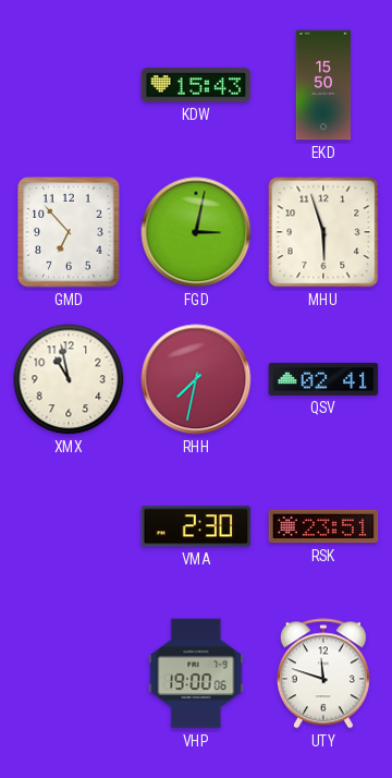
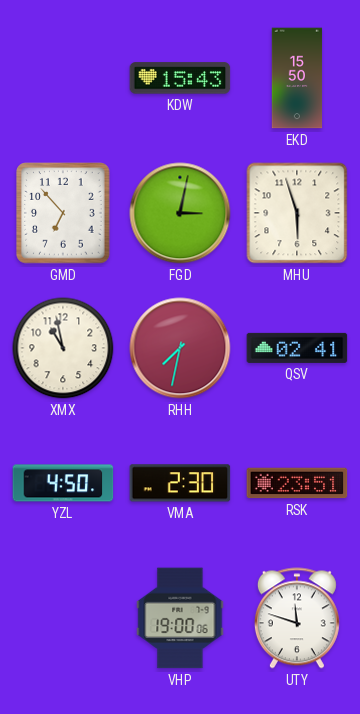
YZL: none -> 4:50 (63, 483)
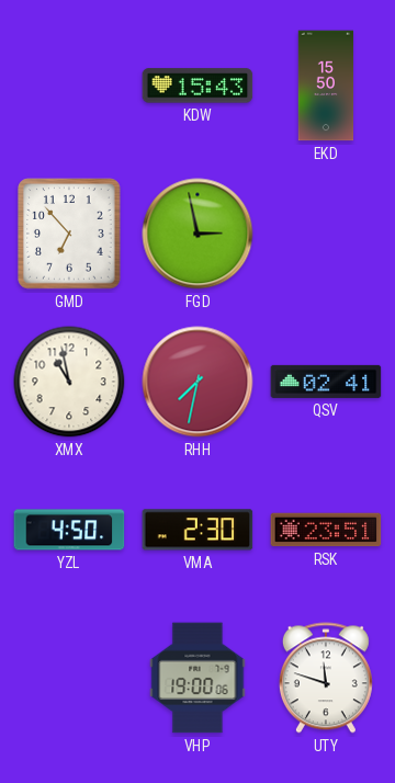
FGD: 3:02 -> 2:58 (198, 234)
MHU: 5:57 -> none (297, 213)
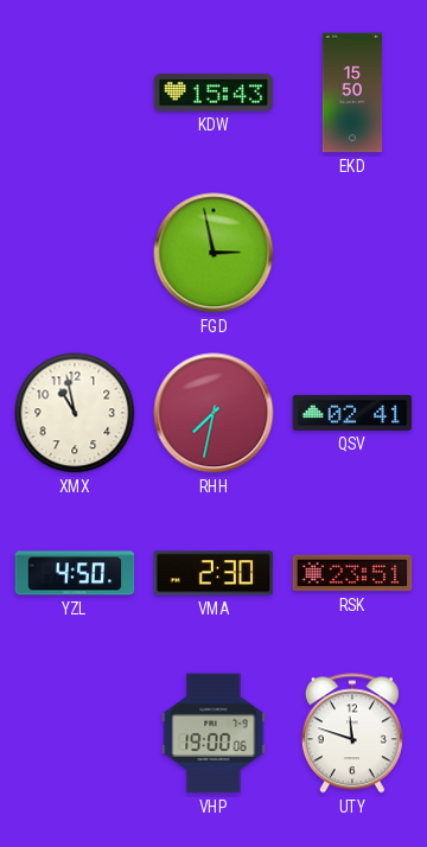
GMD: 6:53 -> none (69, 234)
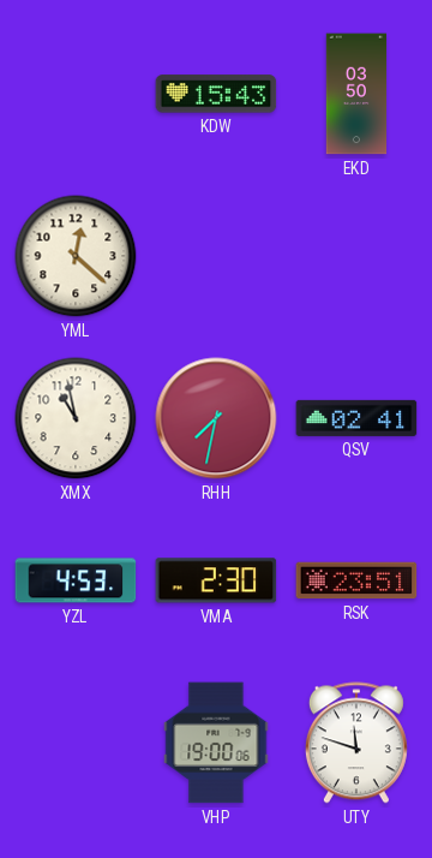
EKD: 15:50 -> 03:50 (356, 94)
YML: none -> 12:22 (76, 256)
FGD: 2:58 -> none (213, 253)
YZL: 4:50 -> 4:53 (76, 580)
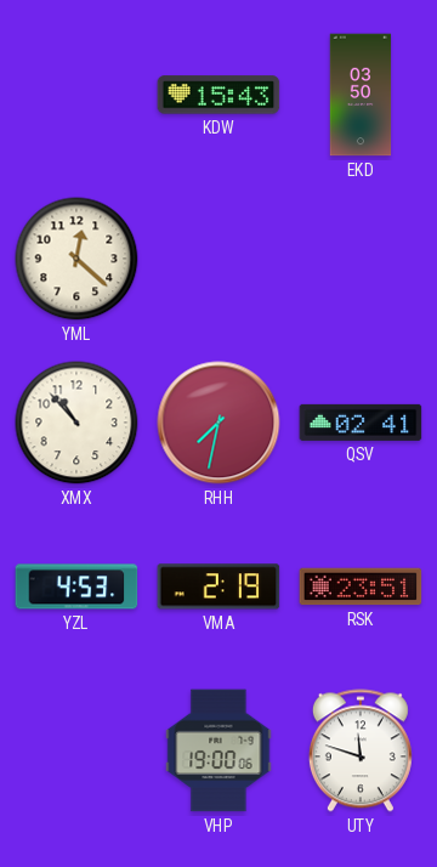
XMX: 10:58 -> 10:53 (76, 423)
VMA: 2:30 -> 2:19 (218, 586)
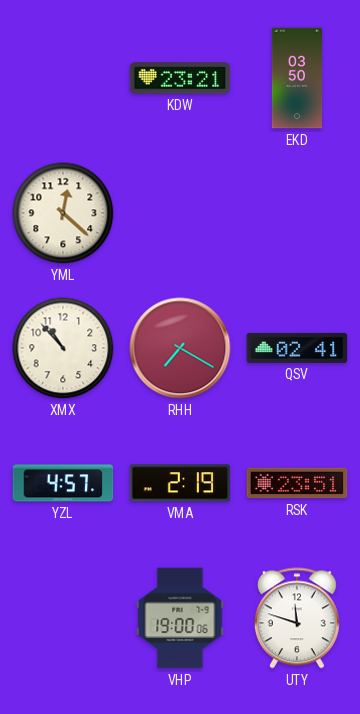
KDW: 15:43 -> 23:21 (180, 78)
RHH: 7:32 -> 7:20 (180, 348)
YZL: 4:53 -> 4:57 (63, 483)
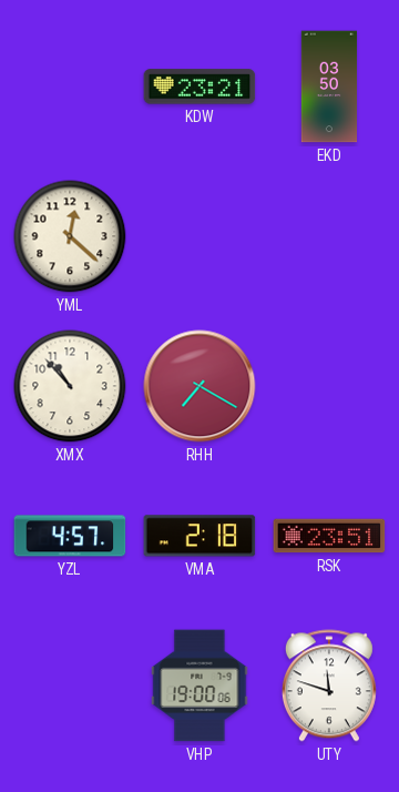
QSV: 02:41 -> none (297, 348)
VMA: 2:19 -> 2:18 (199, 536)
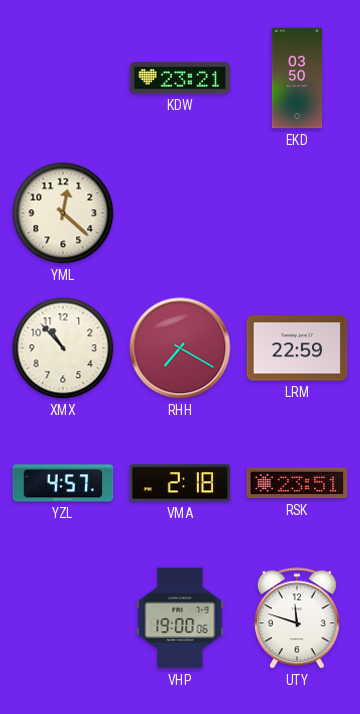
LRM: none -> 22:59 (297, 348)
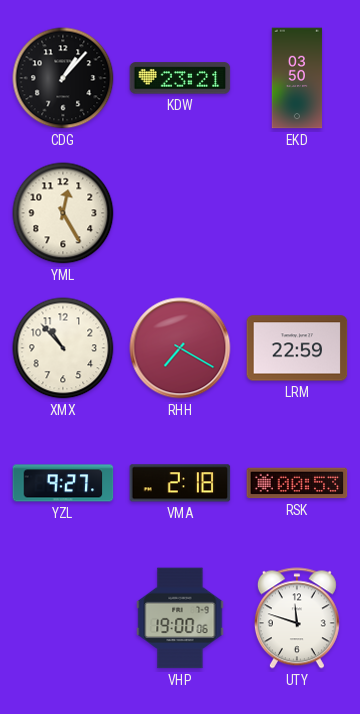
CDG: none -> 1:07 (63, 78)
YML: 12:22 -> 12:25 (63, 213)
YZL: 4:57 -> 9:27 (63, 483)
RSK: 23:51 -> 00:53 (297, 483)
